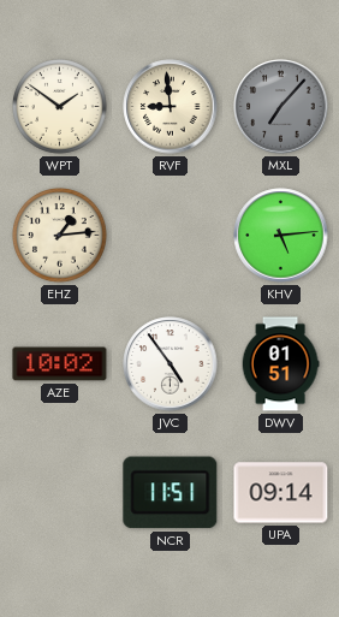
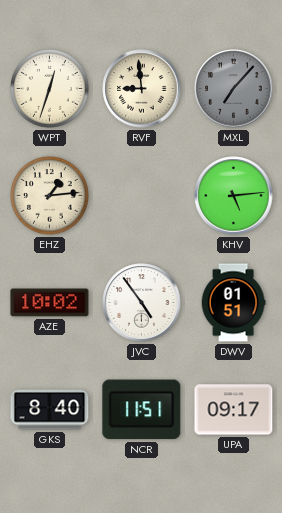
WPT: 1:51 -> 12:33 (50, 89)
GKS: none -> 8:40 (50, 410)
UPA: 09:14 -> 09:17 (234, 410)
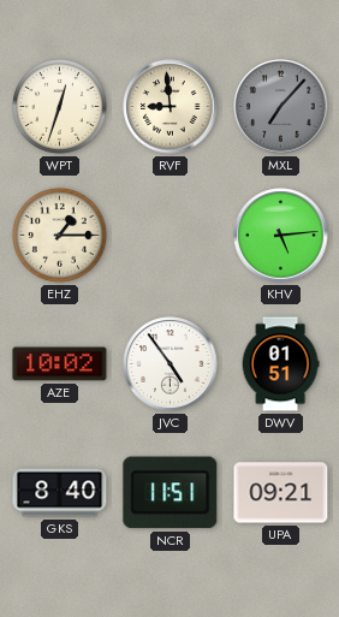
EHZ: 1:14 -> 1:15 (60, 236)
UPA: 09:17 -> 09:21 (281, 493)
